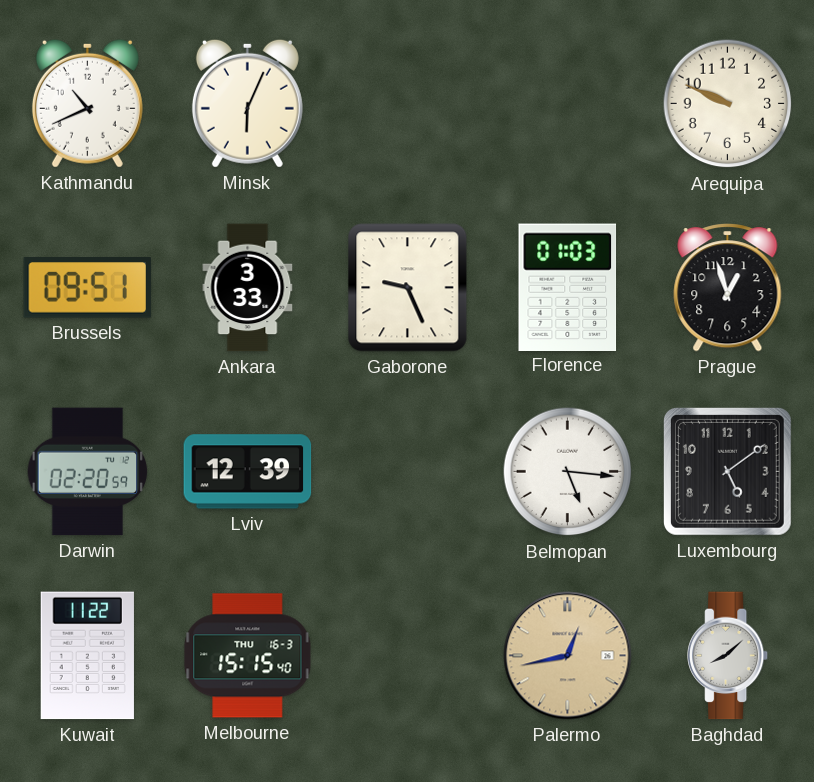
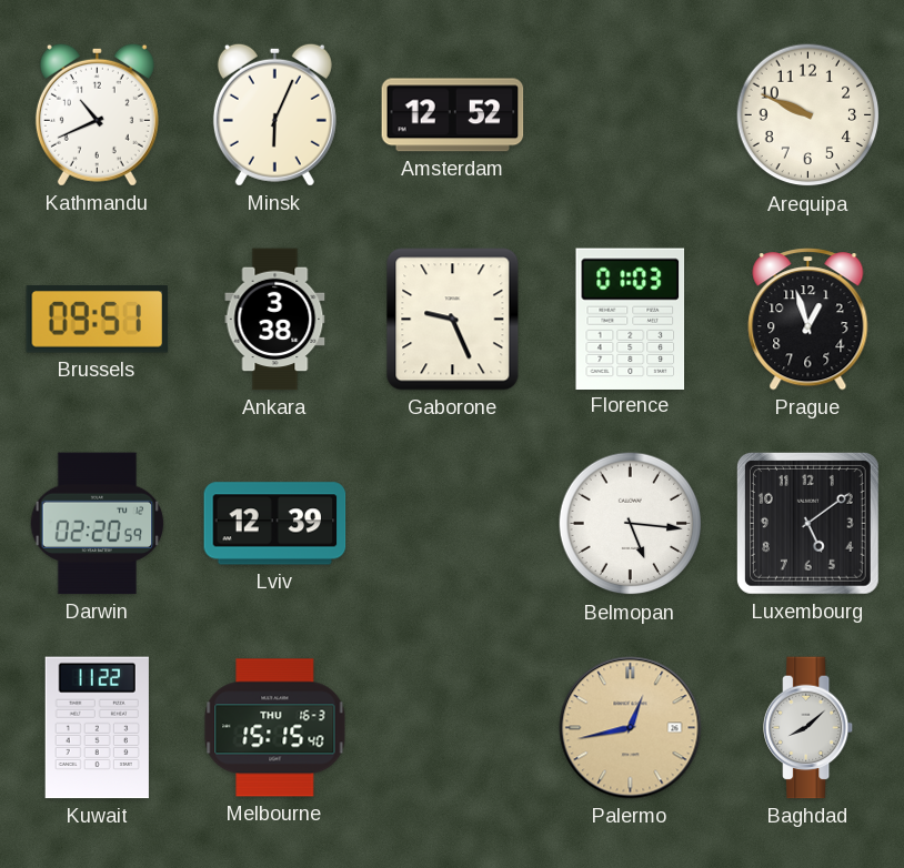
Amsterdam: none -> 12:52 (453, 115)
Ankara: 3:33 -> 3:38 (275, 320)
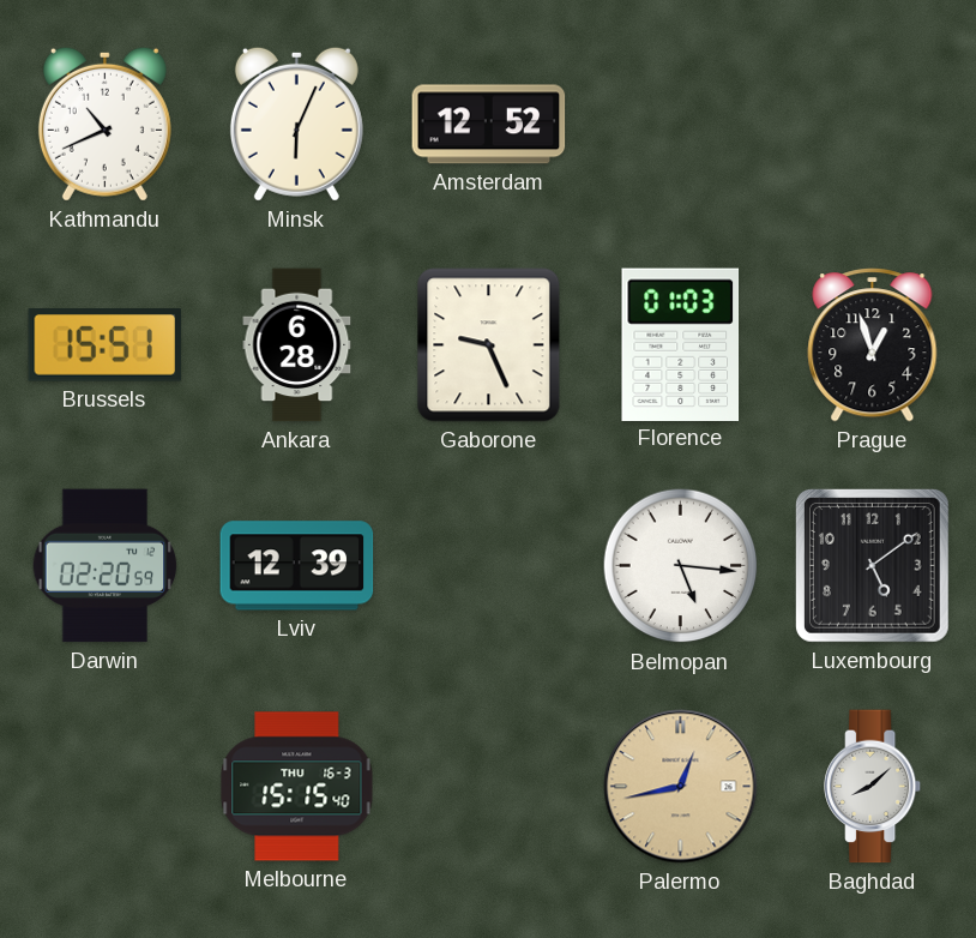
Arequipa: 9:49 -> none (808, 115)
Brussels: 09:51 -> 15:51 (106, 345)
Ankara: 3:38 -> 6:28 (297, 345)
Kuwait: 11:22 -> none (97, 728)
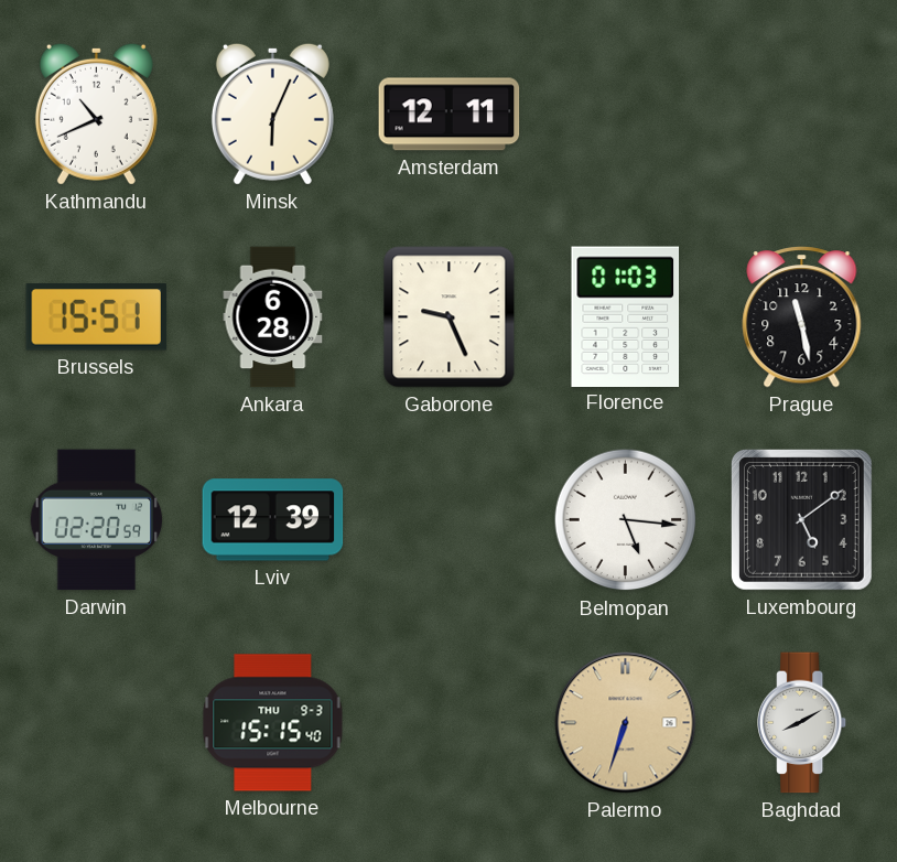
Amsterdam: 12:52 -> 12:11 (450, 115)
Prague: 12:57 -> 11:28 (802, 317)
Melbourne date: THU 16-3 -> THU 9-3 (273, 723)
Palermo: 12:43 -> 6:33 (626, 723)
Baghdad: 8:08 -> 8:10 (803, 723)
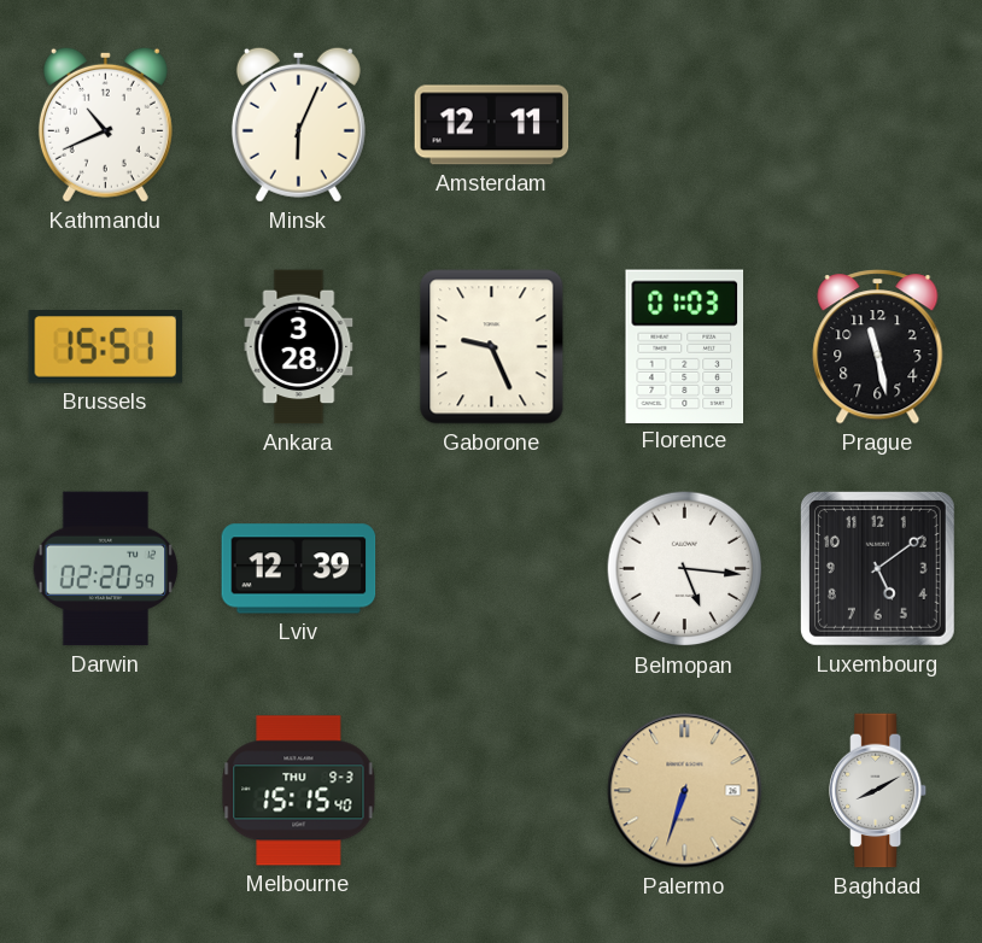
Ankara: 6:28 -> 3:28 (299, 347)
